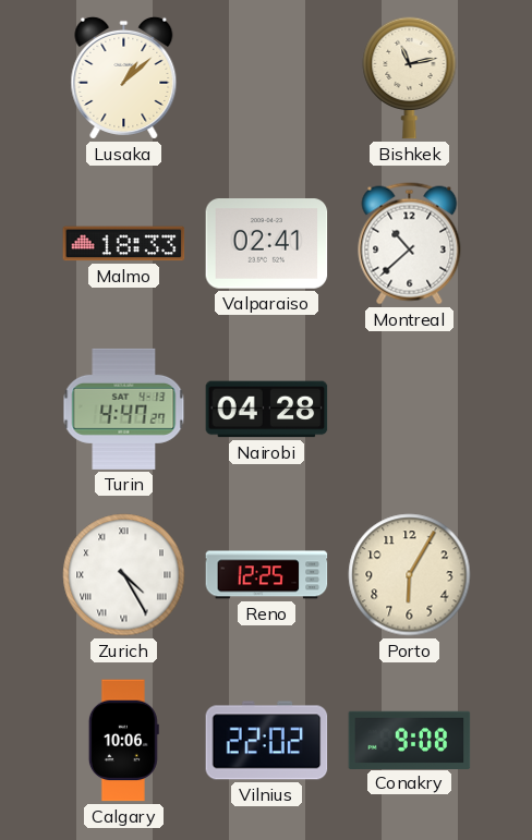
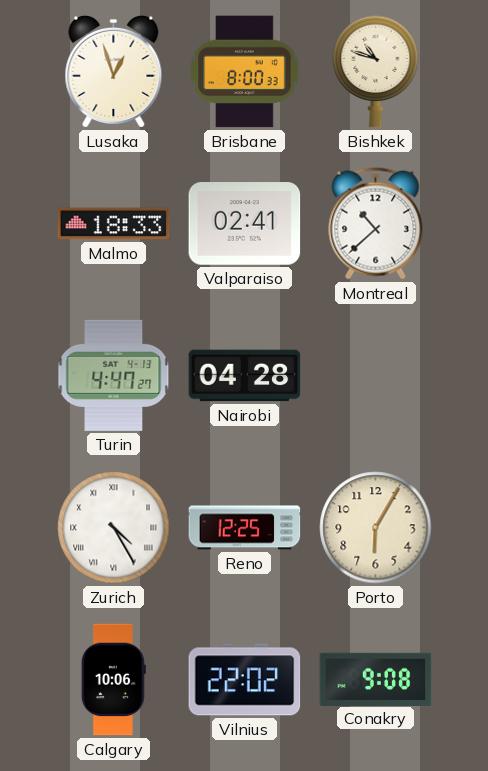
Lusaka: 1:08 -> 12:57 (114, 71)
Brisbane: none -> 8:00 (245, 72)
Bishkek: 11:13 -> 10:48 (376, 71)
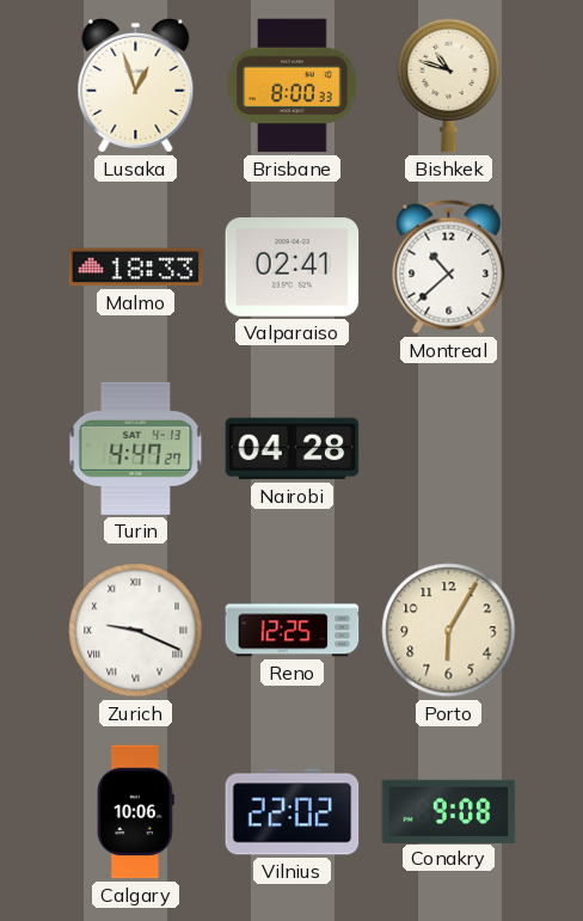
Zurich: 4:25 -> 9:19 (136, 631)
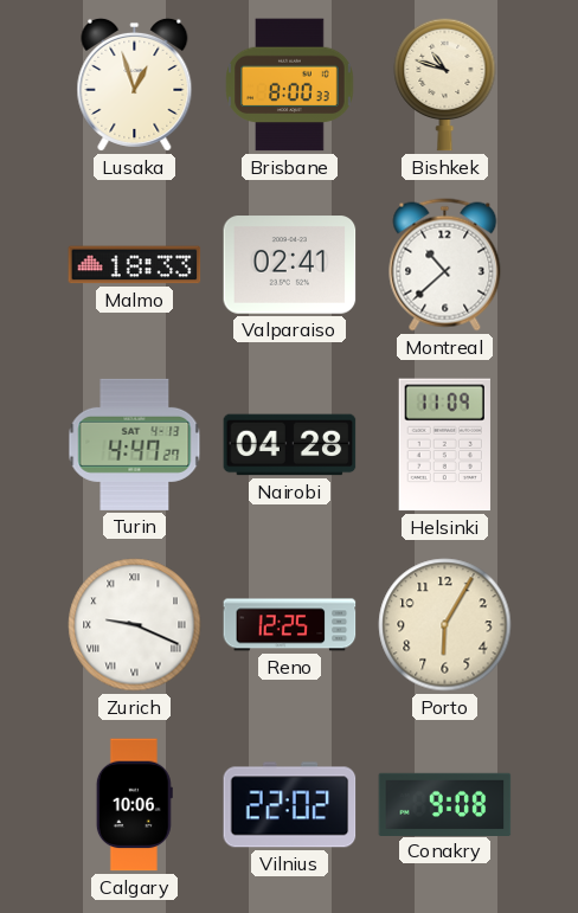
Helsinki: none -> 11:09 (444, 445)
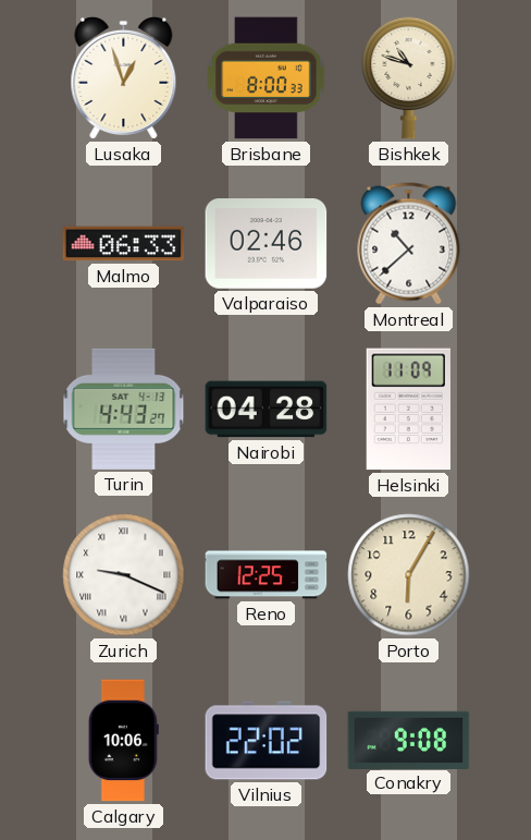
Malmo: 18:33 -> 06:33 (124, 244)
Valparaiso: 02:41 -> 02:46 (267, 244)
Turin: 4:47 -> 4:43 (124, 409)
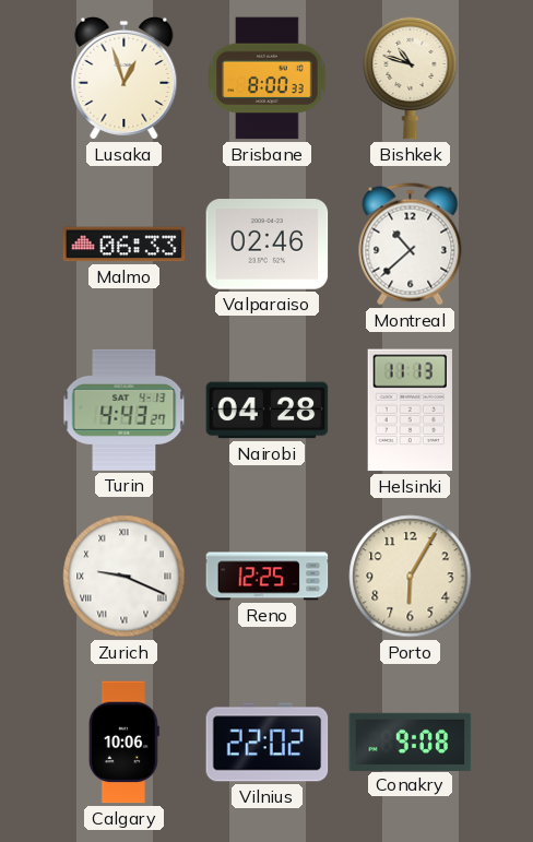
Helsinki: 11:09 -> 11:13 (410, 411)
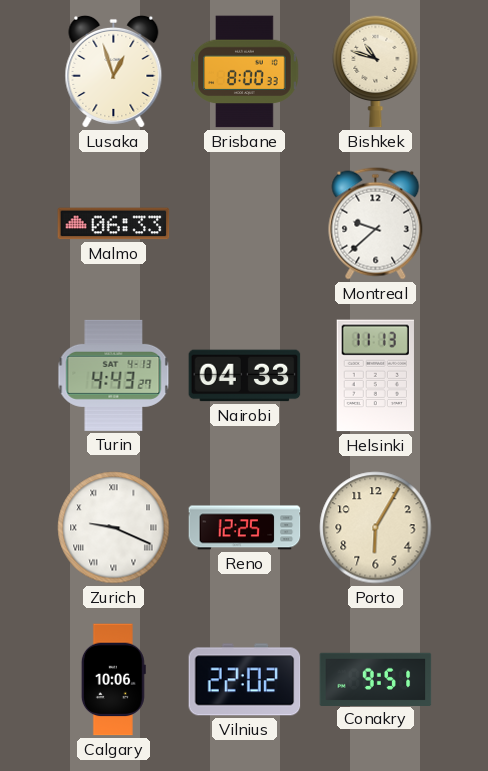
Valparaiso: 02:46 -> none (268, 245)
Montreal: 10:38 -> 9:38 (376, 224)
Nairobi: 04:28 -> 04:33 (245, 376)
Conakry: 9:08 -> 9:51 (376, 679)
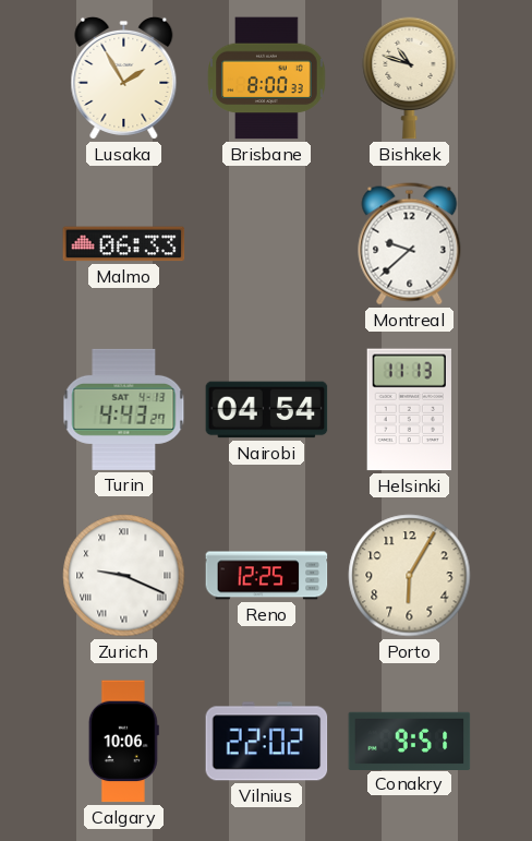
Lusaka: 12:57 -> 1:55 (124, 77)
Nairobi: 04:33 -> 04:54 (267, 410)
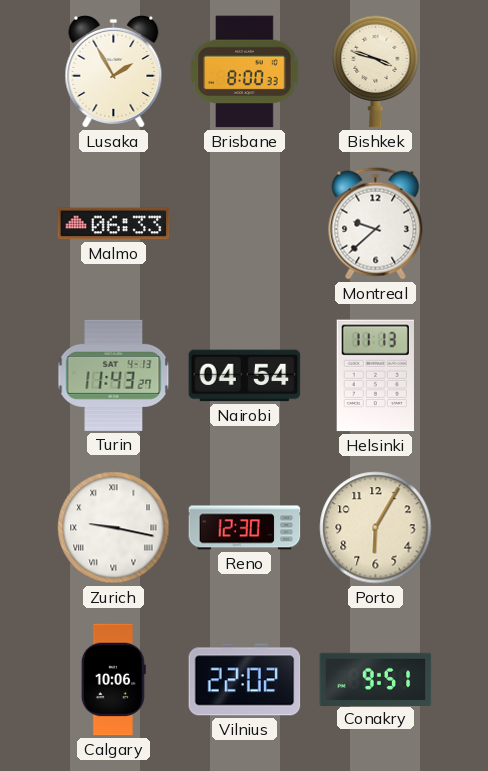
Bishkek: 10:48 -> 3:48 (376, 71)
Turin: 4:43 -> 11:43 (114, 375)
Zurich: 9:19 -> 9:17 (114, 528)
Reno: 12:25 -> 12:30 (245, 528)
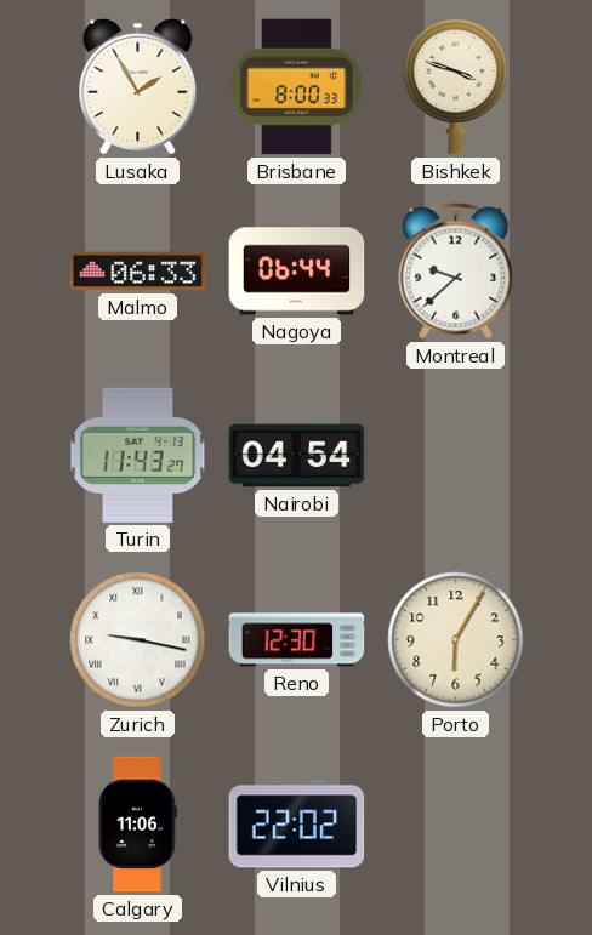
Nagoya: none -> 06:44 (297, 272)
Helsinki: 11:13 -> none (375, 376)
Calgary: 10:06 -> 11:06 (137, 825)
Conakry: 9:51 -> none (376, 679)
